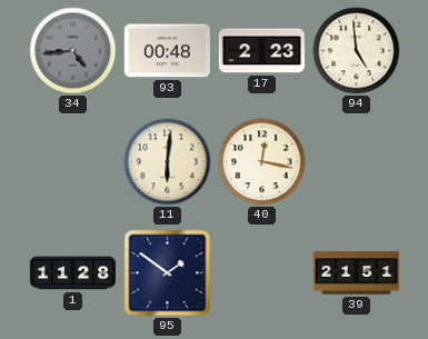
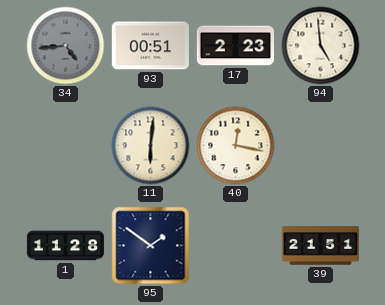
93: 00:48 -> 00:51 (150, 46)
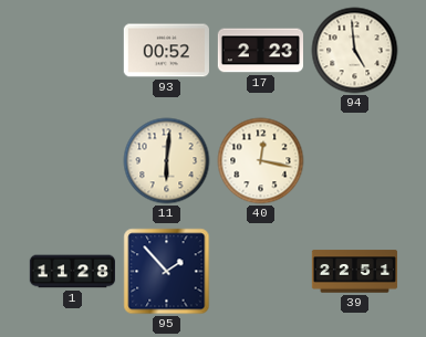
34: 4:44 -> none (66, 46)
93: 00:51 -> 00:52 (166, 51)
95: 1:51 -> 1:53 (167, 272)
39: 21:51 -> 22:51 (355, 272)
